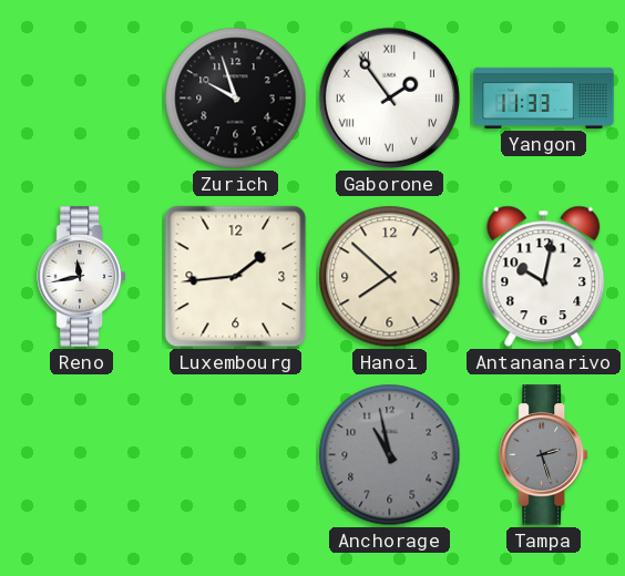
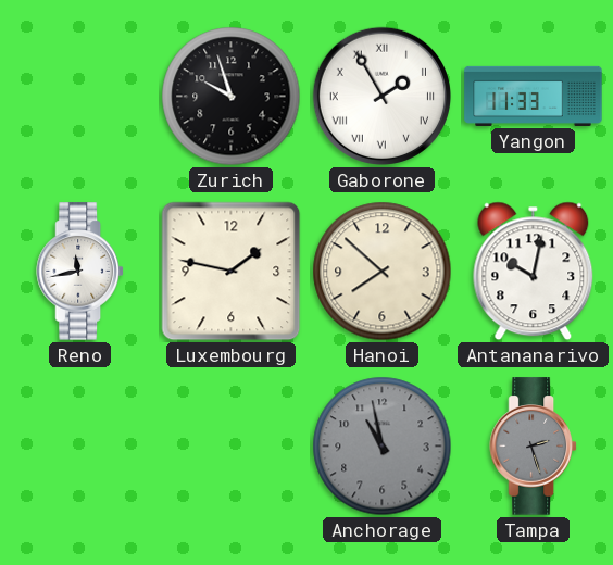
Gaborone: 1:54 -> 1:55 (381, 96)
Luxembourg: 1:44 -> 1:47 (232, 272)
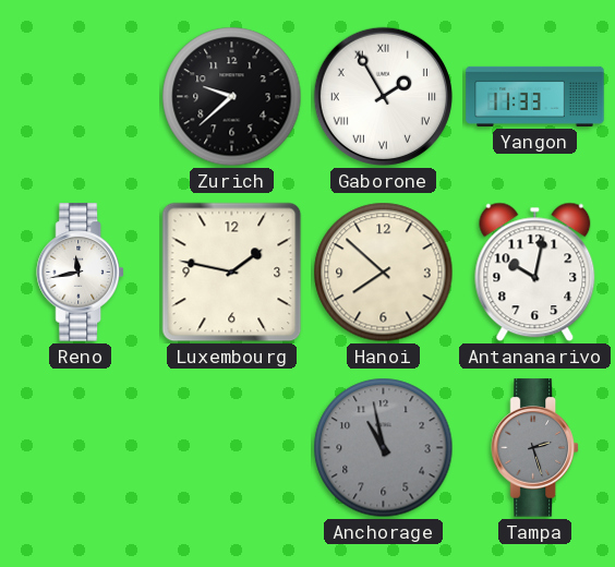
Zurich: 9:57 -> 9:38 (232, 97)
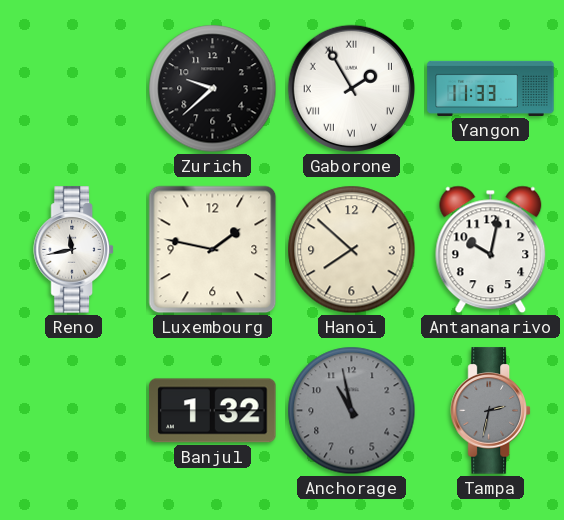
Banjul: none -> 1:32 (213, 411)
Tampa: 2:27 -> 2:32 (490, 411)
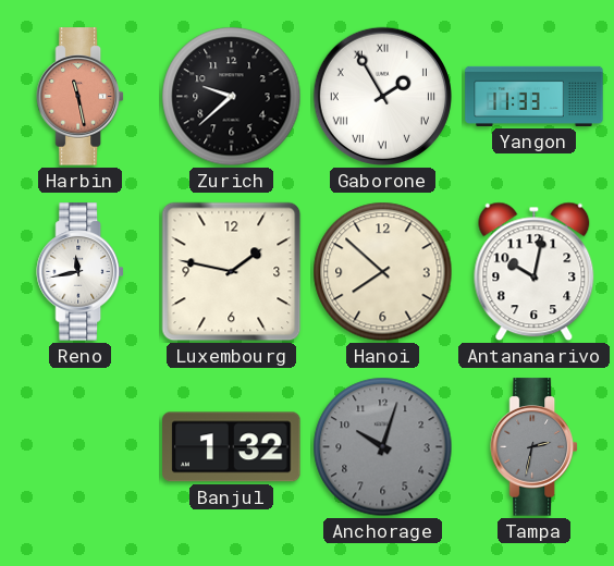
Harbin: none -> 11:28 (79, 97)
Anchorage: 10:58 -> 10:03 (383, 447)
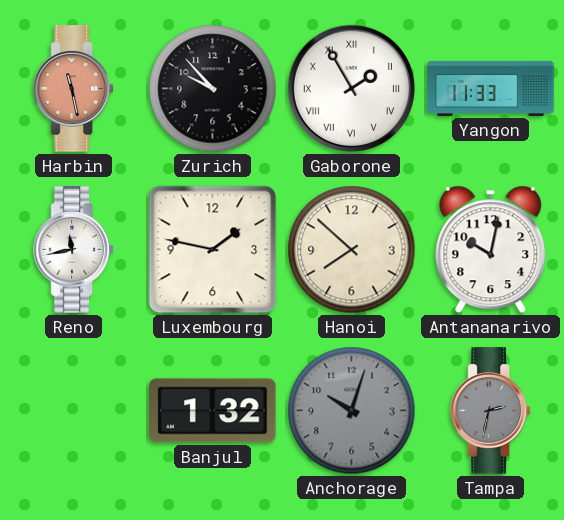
Zurich: 9:38 -> 9:53 (213, 89)
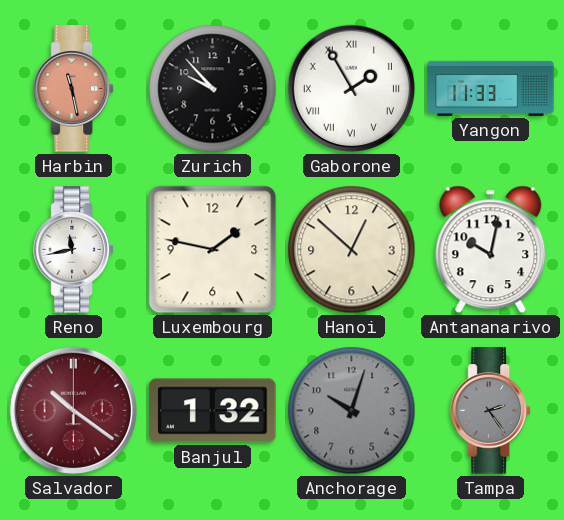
Hanoi: 7:52 -> 12:52 (352, 250)
Salvador: none -> 10:21 (73, 410)
Tampa: 2:32 -> 2:24 (490, 411)
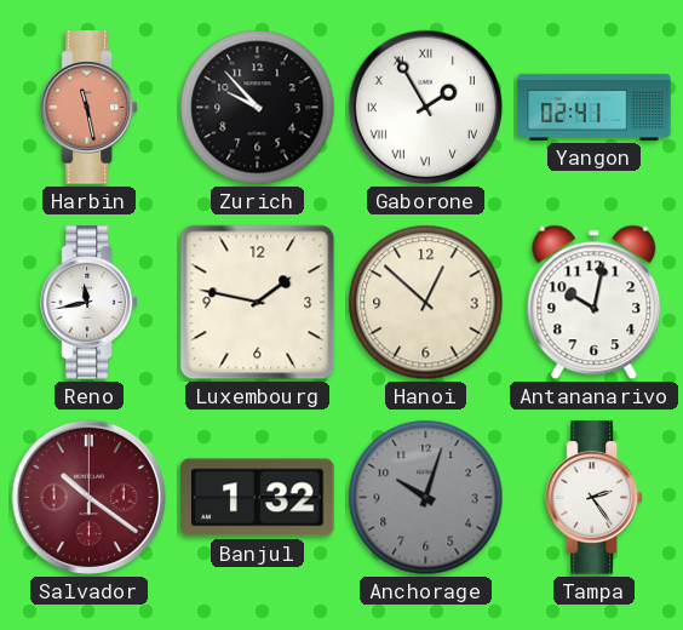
Yangon: 11:33 -> 02:41 (595, 107)
Tampa dial: grey -> white (593, 498)
